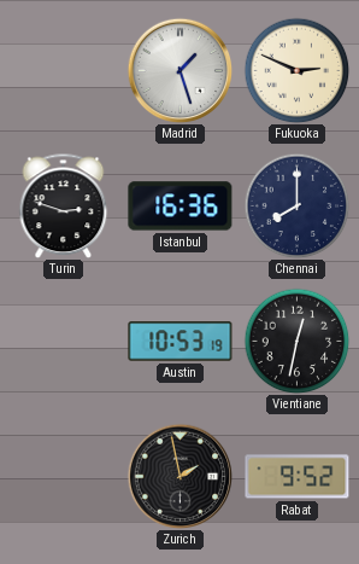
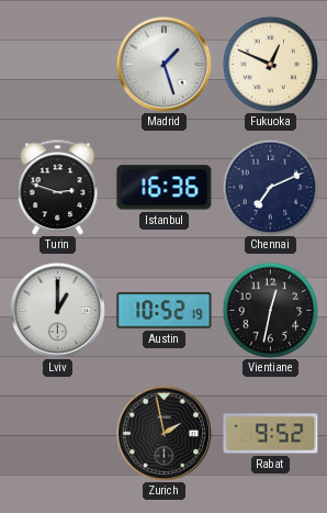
Fukuoka: 2:49 -> 12:49 (270, 64)
Chennai: 8:00 -> 7:11 (270, 187)
Lviv: none -> 1:00 (57, 310)
Austin: 10:53 -> 10:52 (165, 311)
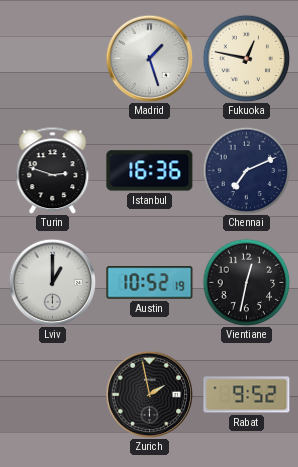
Fukuoka: 12:49 -> 12:47 (246, 58)
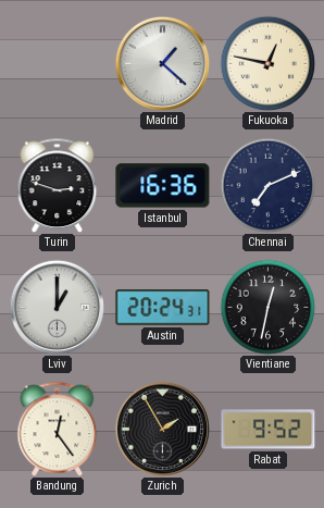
Madrid: 1:27 -> 1:22 (162, 63)
Austin: 10:52 -> 20:24 (163, 308)
Bandung: none -> 12:24 (58, 429)
Zurich: 1:58 -> 1:55 (162, 429)
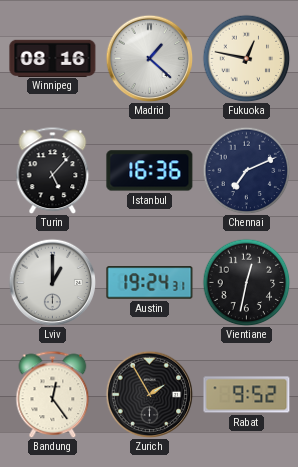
Winnipeg: none -> 08:16 (53, 58)
Turin: 2:48 -> 5:07 (53, 170)
Austin: 20:24 -> 19:24 (150, 283)
